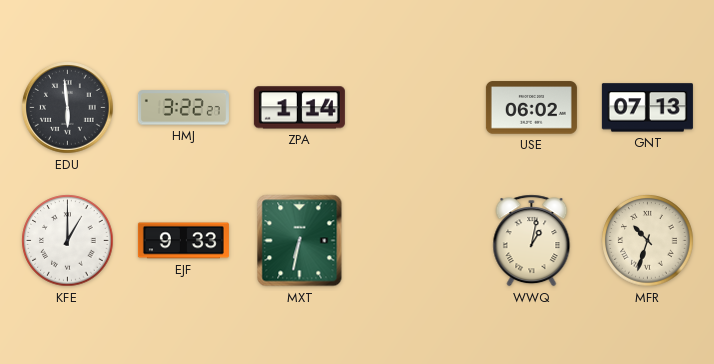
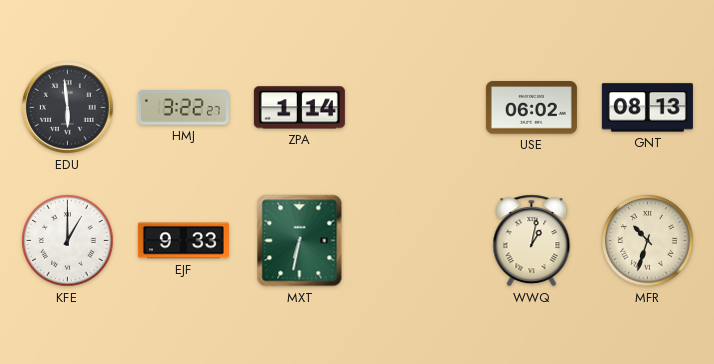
GNT: 07:13 -> 08:13 (647, 108)
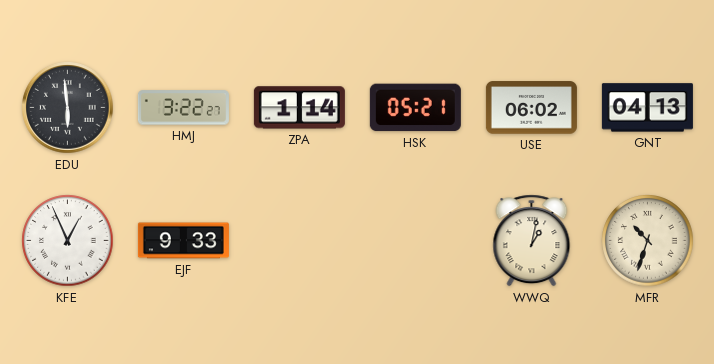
HSK: none -> 05:21 (415, 108)
GNT: 08:13 -> 04:13 (647, 108)
KFE: 1:00 -> 12:56 (68, 241)
MXT: 6:32 -> none (300, 241)
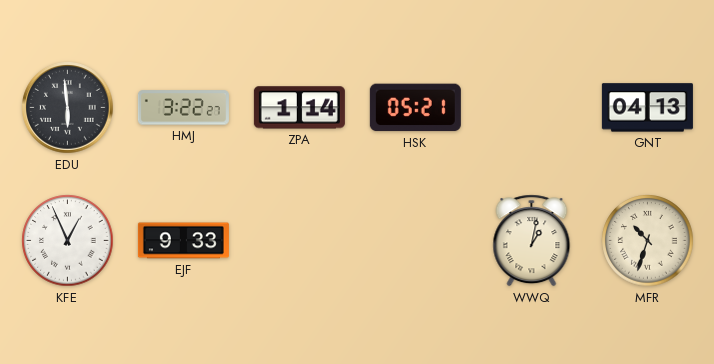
USE: 06:02 -> none (531, 108)
